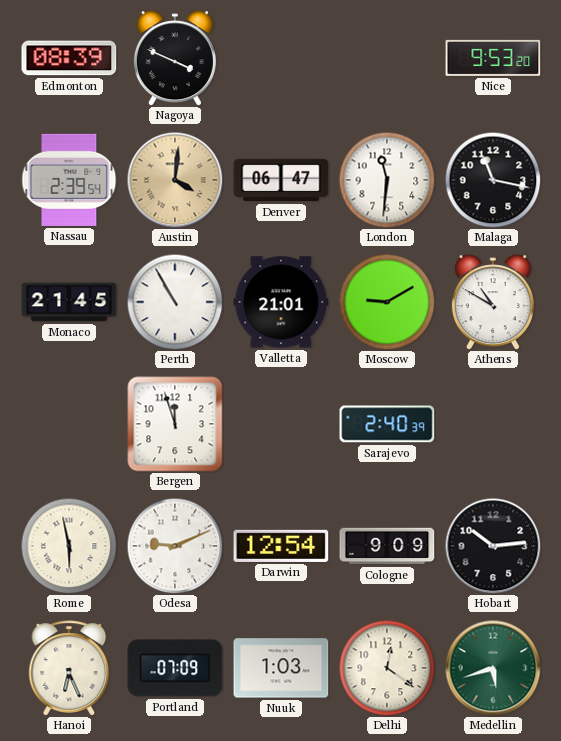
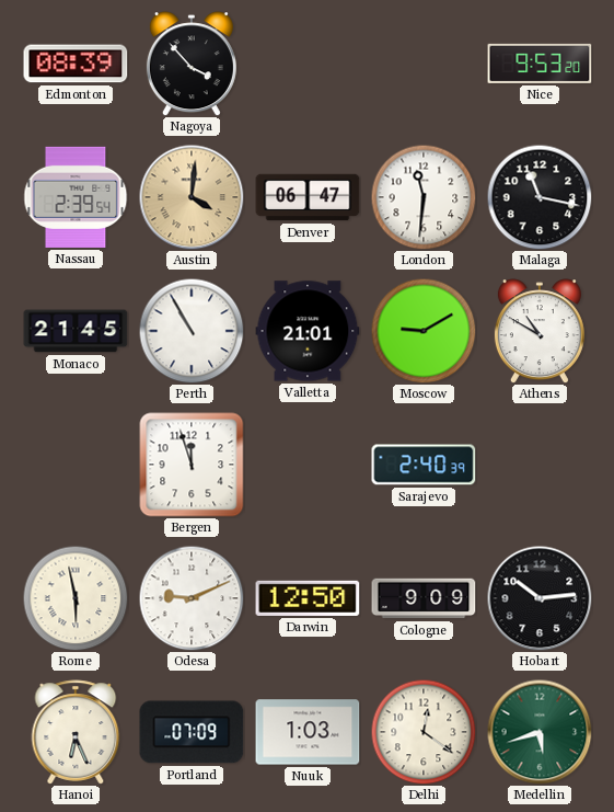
Nagoya: 3:49 -> 3:53 (192, 64)
Darwin: 12:54 -> 12:50 (308, 598)
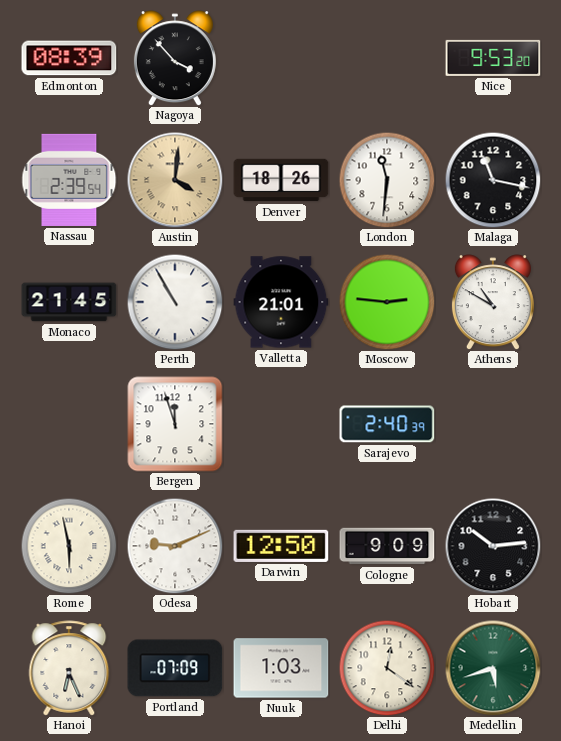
Denver: 06:47 -> 18:26 (281, 180)
Moscow: 9:10 -> 2:46 (387, 302)
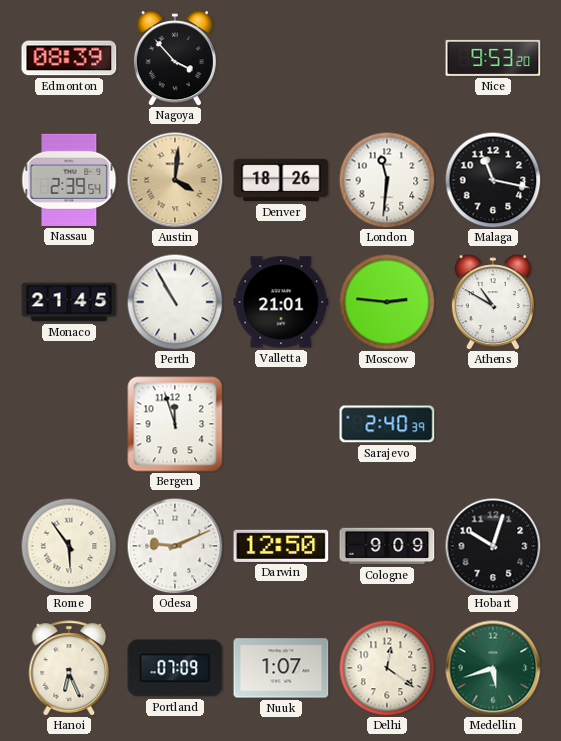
Rome: 5:58 -> 5:54 (69, 546)
Hobart: 10:14 -> 10:03 (493, 546)
Nuuk: 1:03 -> 1:07 (281, 668)
